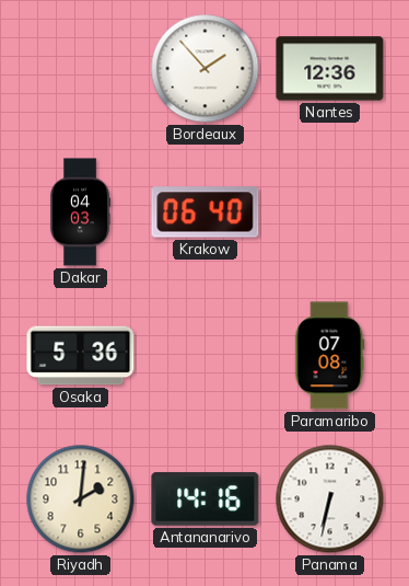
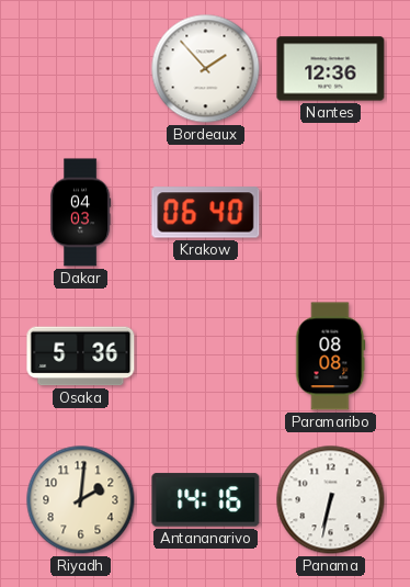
Paramaribo: 07:08 -> 08:08 (330, 357)
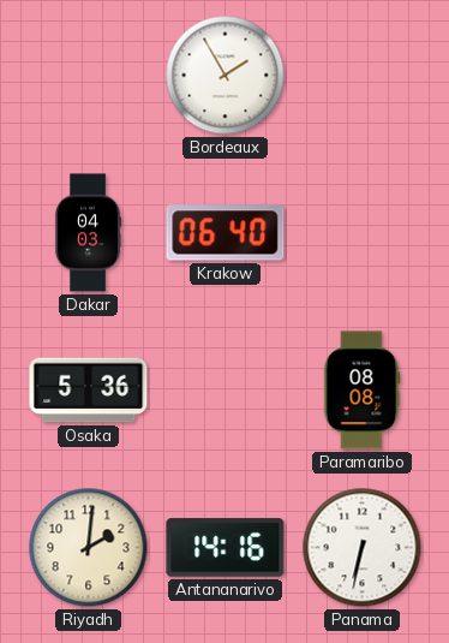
Bordeaux: 1:53 -> 1:55 (226, 76)
Nantes: 12:36 -> none (331, 69)
